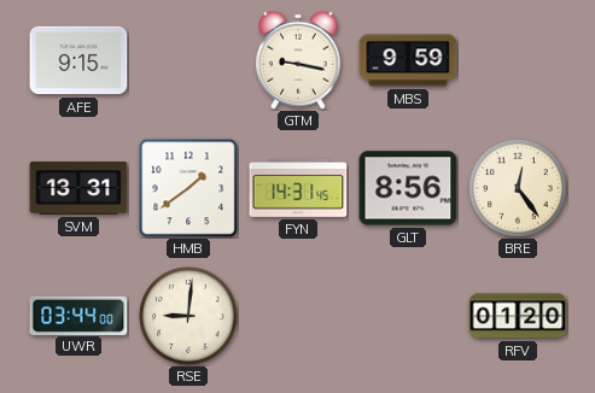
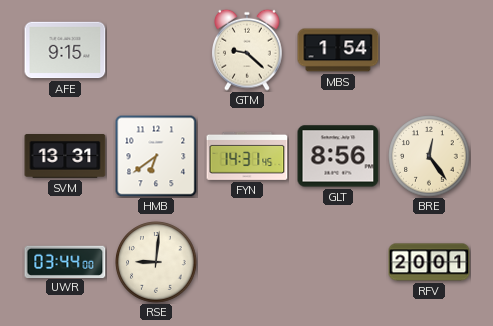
GTM: 9:17 -> 9:22 (248, 50)
MBS: 9:59 -> 1:54 (338, 50)
HMB: 1:39 -> 6:39 (156, 156)
RFV: 01:20 -> 20:01 (429, 262)
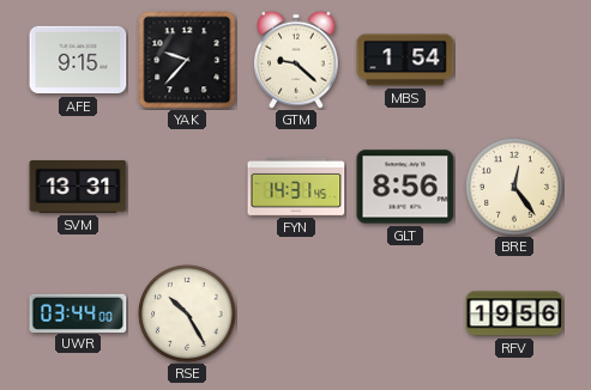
YAK: none -> 9:37 (187, 60)
HMB: 6:39 -> none (156, 156)
RSE: 9:01 -> 10:25 (187, 313)
RFV: 20:01 -> 19:56 (514, 313)
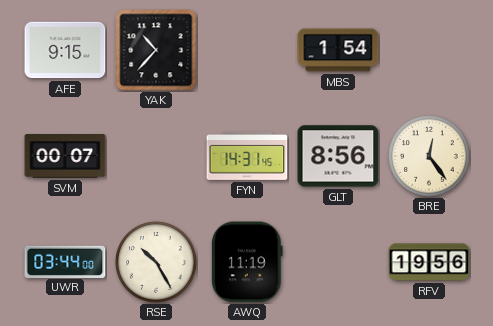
YAK: 9:37 -> 10:37 (156, 50)
GTM: 9:22 -> none (297, 60)
SVM: 13:31 -> 00:07 (65, 156)
AWQ: none -> 11:19 (247, 262)
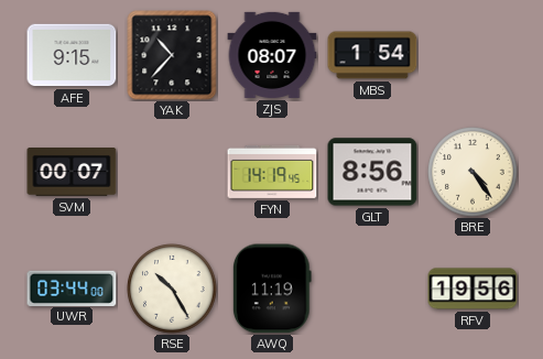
ZJS: none -> 08:07 (272, 55)
FYN: 14:31 -> 14:19 (272, 172)
BRE: 12:24 -> 4:24 (473, 172)
